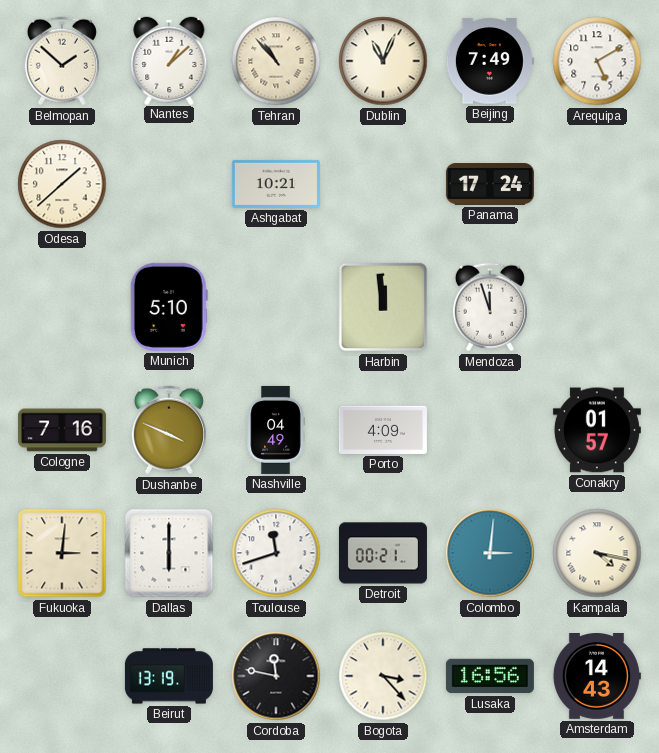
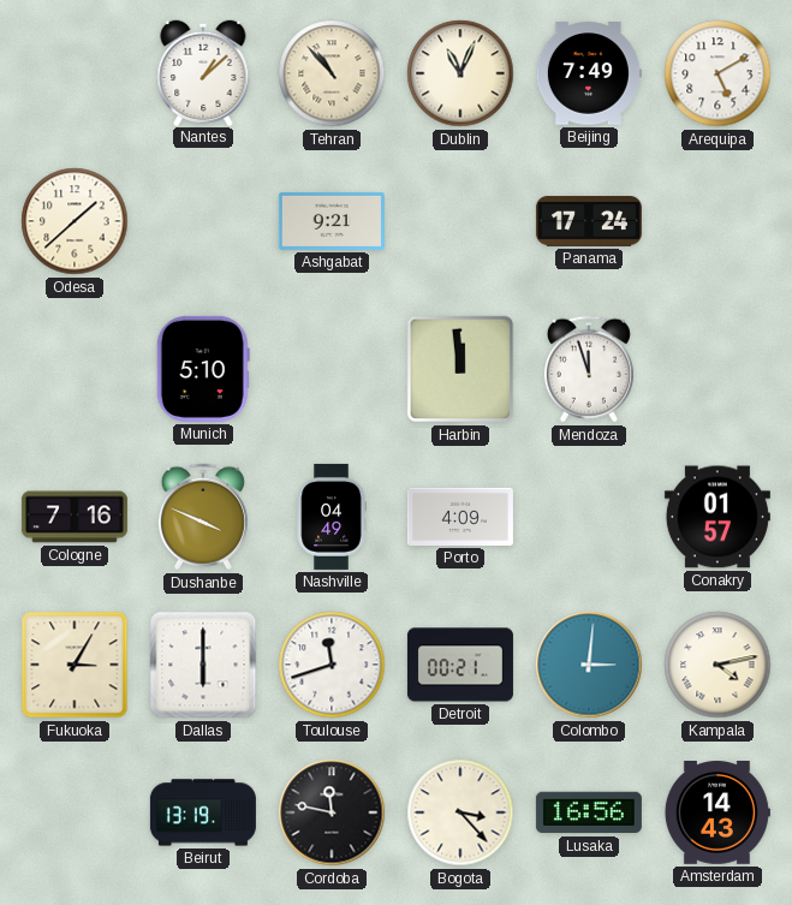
Belmopan: 1:52 -> none (62, 61)
Ashgabat: 10:21 -> 9:21 (332, 221)
Fukuoka: 3:01 -> 3:05 (75, 665)
Kampala: 4:17 -> 4:13 (717, 665)
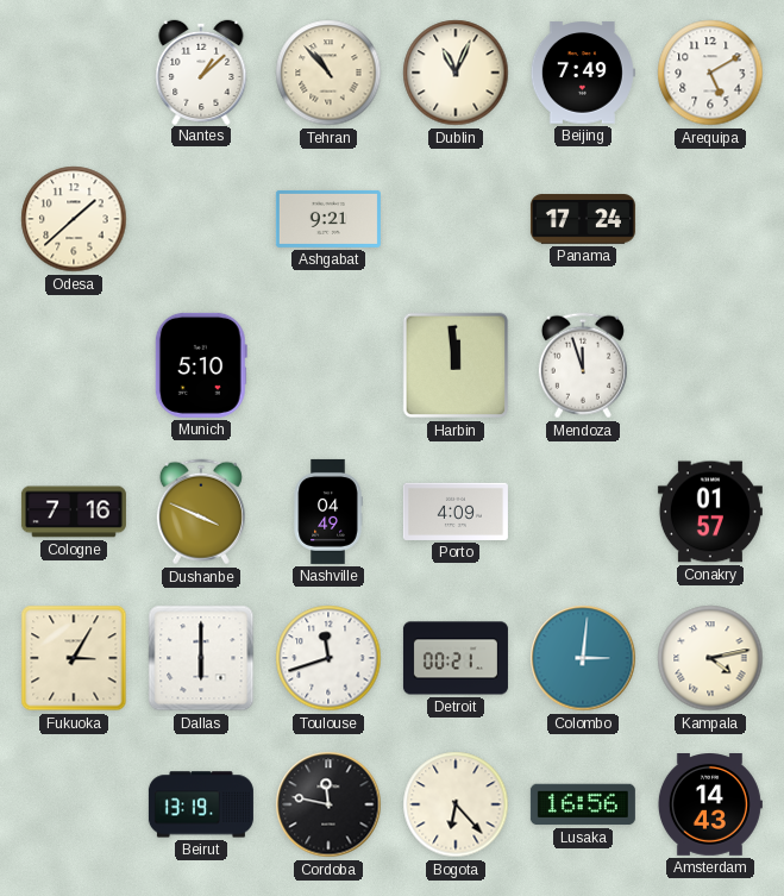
Bogota: 3:23 -> 6:23 (456, 804)
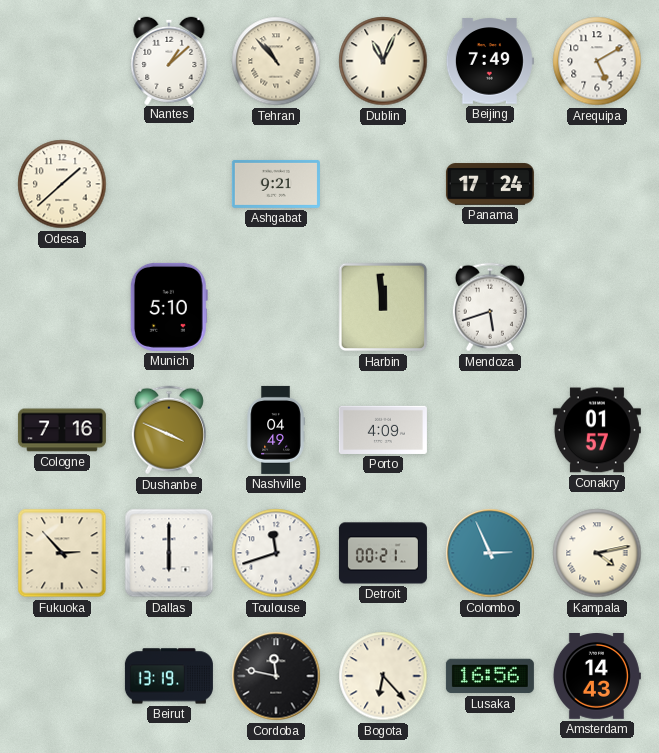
Mendoza: 11:57 -> 5:42 (490, 307)
Fukuoka: 3:05 -> 2:53 (62, 553)
Colombo: 3:01 -> 2:56 (490, 553)
